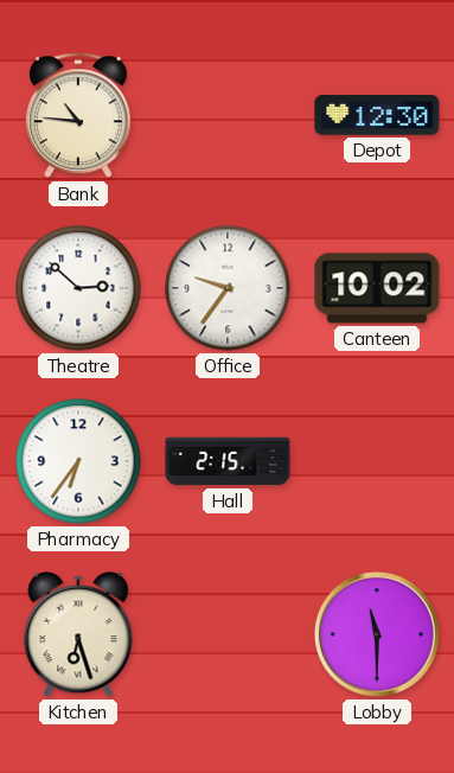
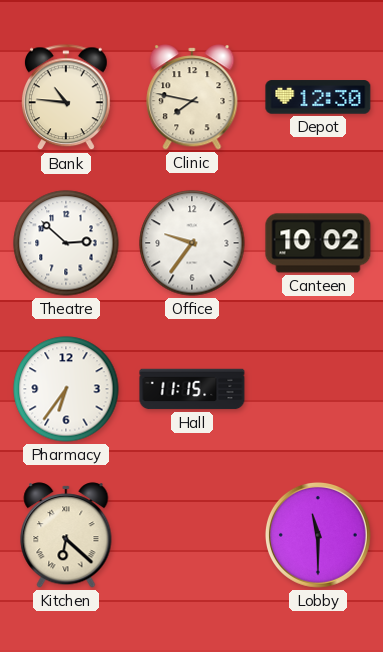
Clinic: none -> 7:47 (192, 97)
Hall: 2:15 -> 11:15 (192, 389)
Kitchen: 6:27 -> 6:22 (66, 535)
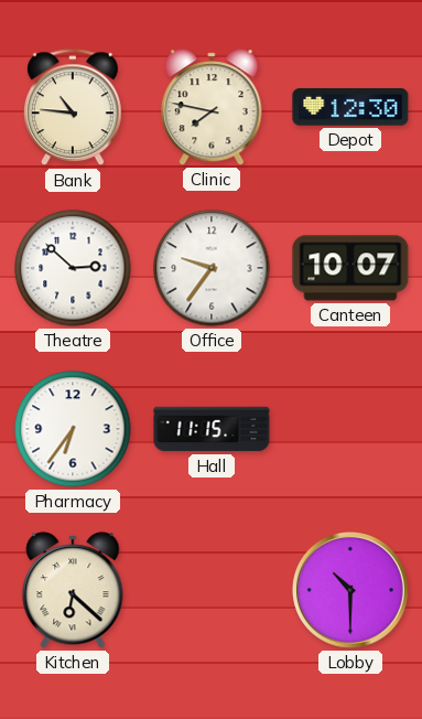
Canteen: 10:02 -> 10:07 (350, 268)
Lobby: 11:30 -> 10:30 (350, 590)
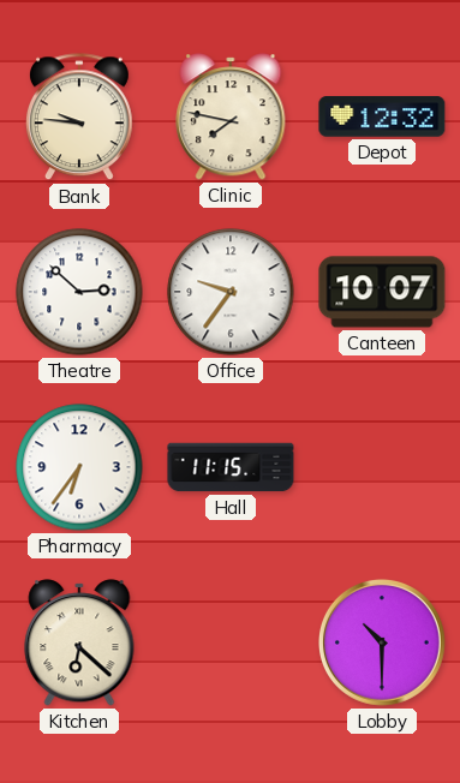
Bank: 10:46 -> 9:46 (79, 118)
Depot: 12:30 -> 12:32 (382, 116)
